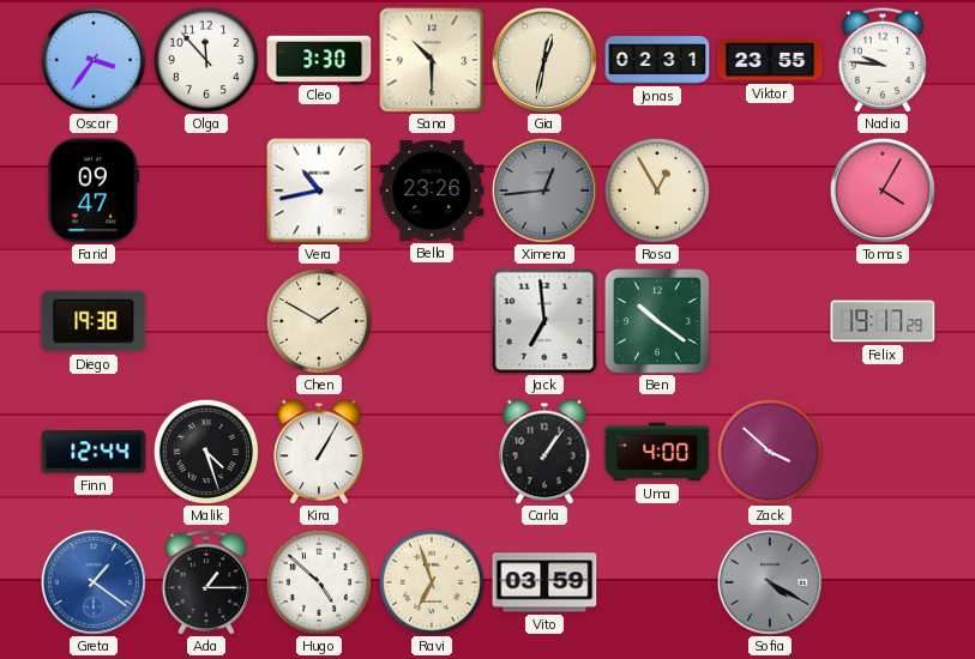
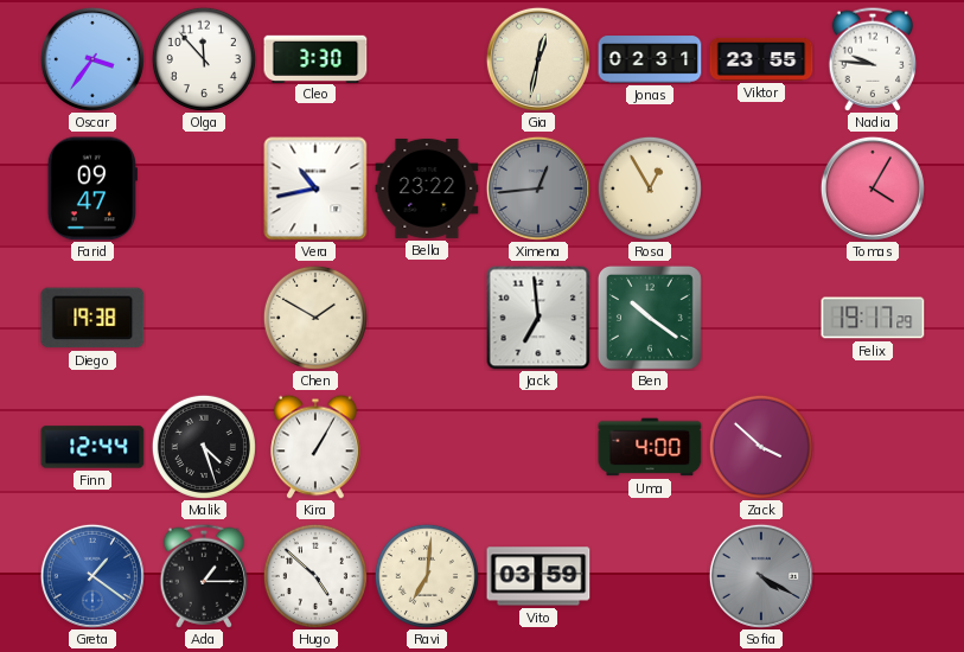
Sana: 10:30 -> none (432, 60)
Bella: 23:26 -> 23:22 (427, 188)
Carla: 1:06 -> none (544, 452)
Ravi: 6:57 -> 7:01 (427, 576)
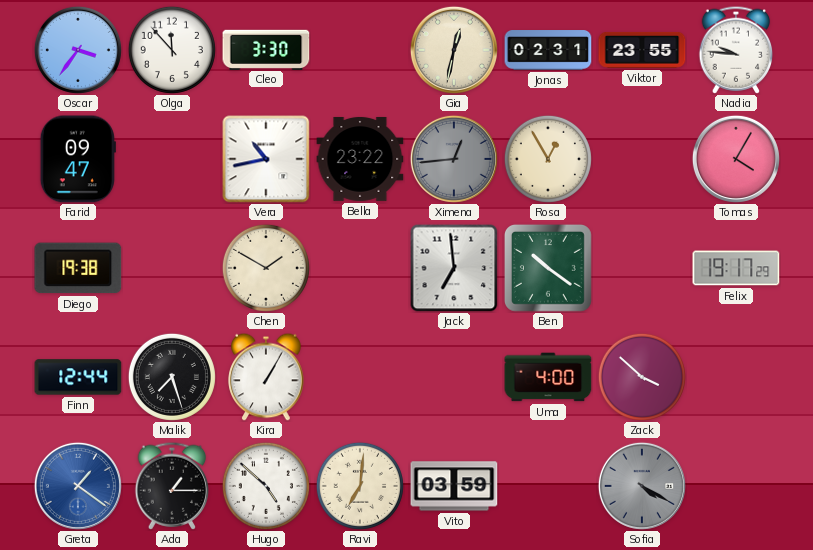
Malik: 4:27 -> 7:27 (172, 377)
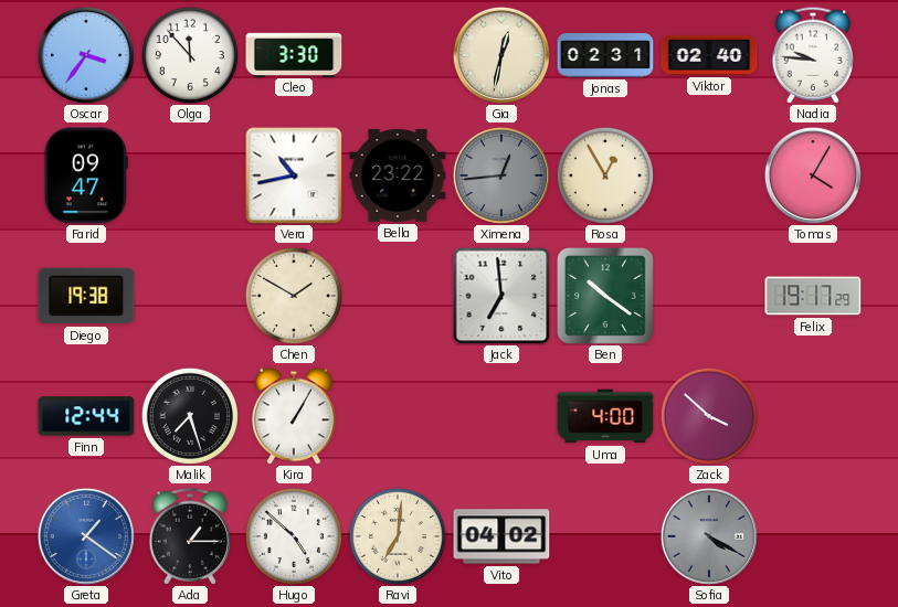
Viktor: 23:55 -> 02:40 (709, 55)
Vito: 03:59 -> 04:02 (501, 536)
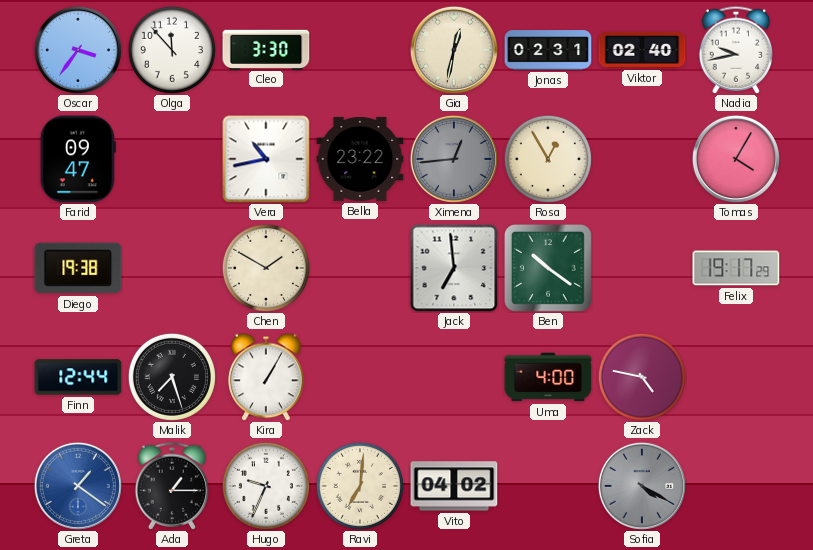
Nadia: 9:46 -> 9:43 (736, 50)
Zack: 3:52 -> 4:47 (642, 377)
Hugo: 4:52 -> 9:34 (266, 486)
